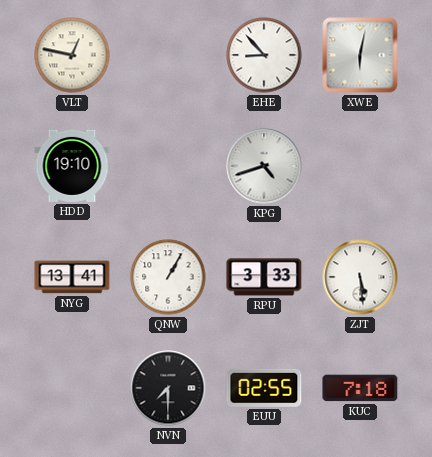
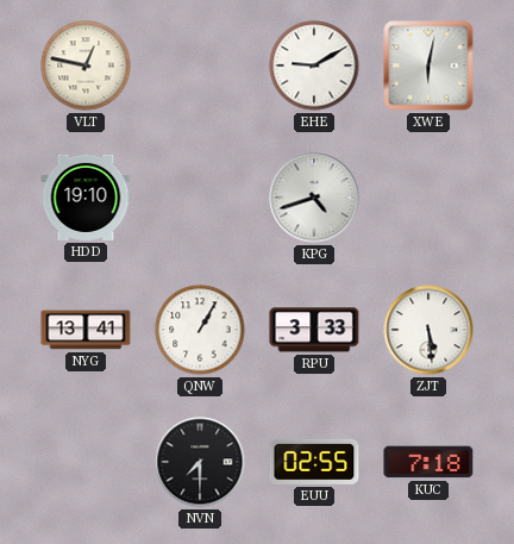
EHE: 8:53 -> 9:10 (314, 65)
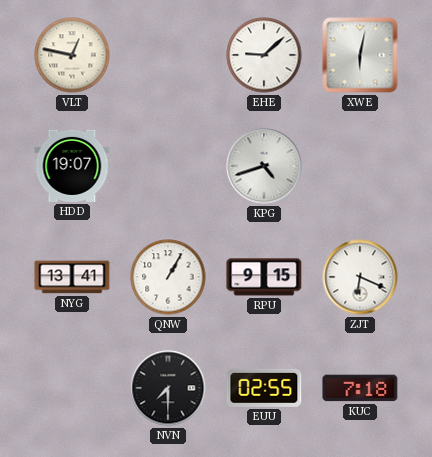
EHE: 9:10 -> 9:08 (264, 55)
HDD: 19:10 -> 19:07 (72, 166)
RPU: 3:33 -> 9:15 (264, 277)
ZJT: 5:29 -> 6:19 (360, 277)
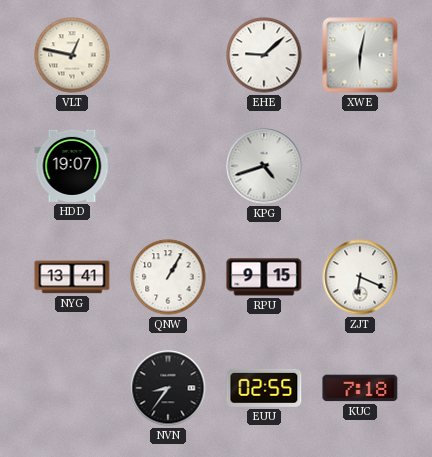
NVN: 7:30 -> 8:36 (168, 388)
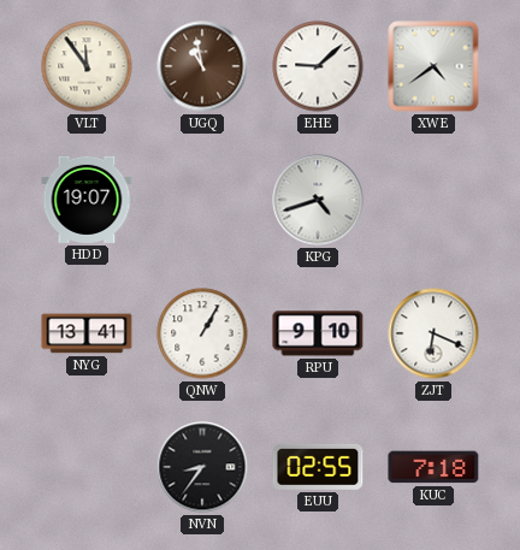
VLT: 12:47 -> 11:54 (87, 66)
UGQ: none -> 10:58 (202, 66)
XWE: 6:02 -> 4:39 (433, 66)
RPU: 9:15 -> 9:10 (318, 333)
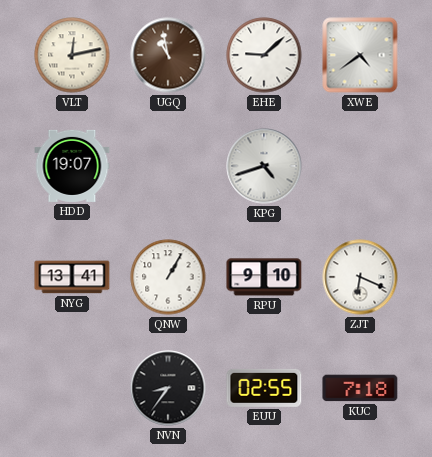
VLT: 11:54 -> 12:13 (72, 55)
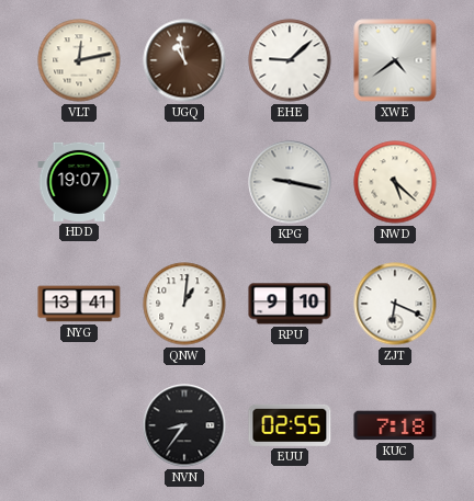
KPG: 4:42 -> 9:17 (290, 182)
NWD: none -> 5:22 (395, 182)
QNW: 1:05 -> 1:01 (184, 304)
